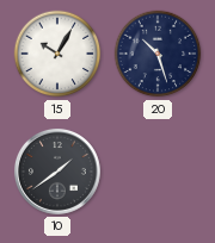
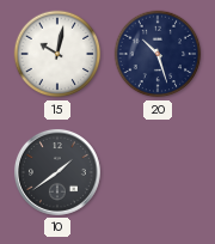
15: 10:05 -> 10:02 (57, 54)
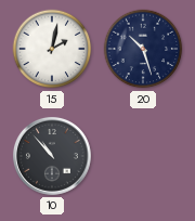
15: 10:02 -> 2:02 (52, 49)
10: 1:39 -> 10:53 (52, 156)
